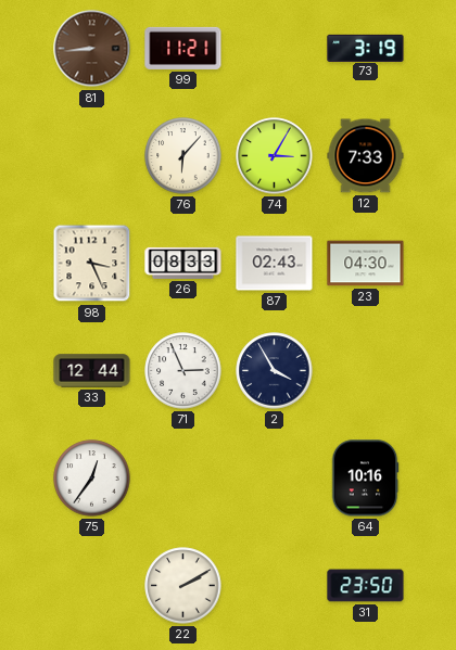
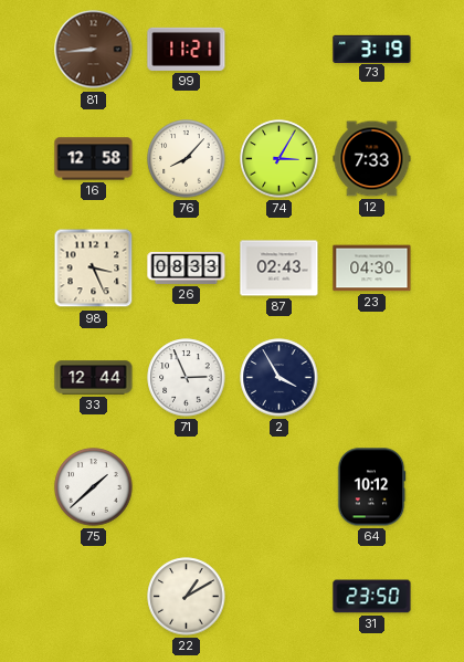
16: none -> 12:58 (94, 159)
76: 6:07 -> 8:07 (187, 159)
75: 12:36 -> 1:38 (94, 487)
64: 10:16 -> 10:12 (371, 487)
22: 2:10 -> 1:10 (187, 597)
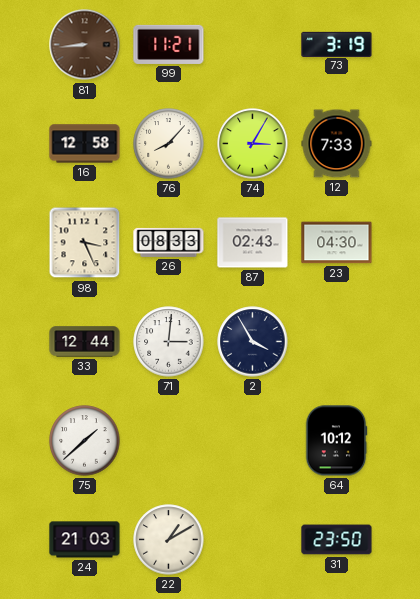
71: 2:56 -> 3:01 (169, 342)
24: none -> 21:03 (85, 540)
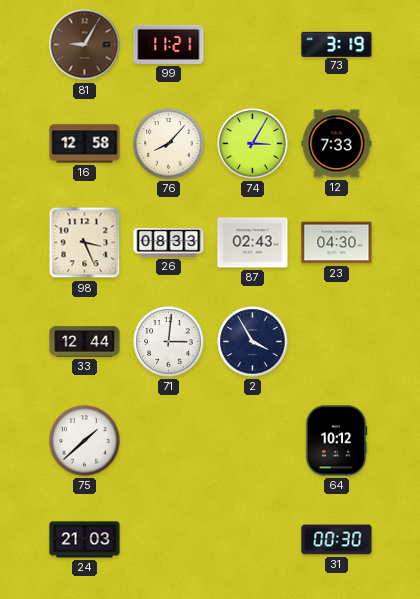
81: 8:44 -> 9:05 (85, 45)
22: 1:10 -> none (169, 540)
31: 23:50 -> 00:30 (337, 540)
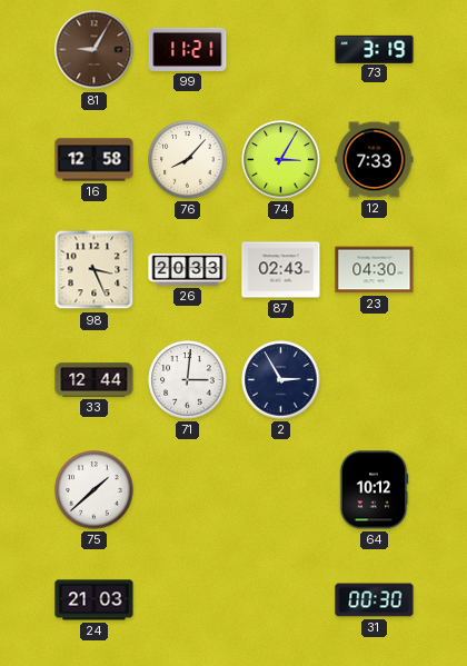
26: 08:33 -> 20:33 (188, 269)
2: 3:55 -> 2:55 (281, 380)
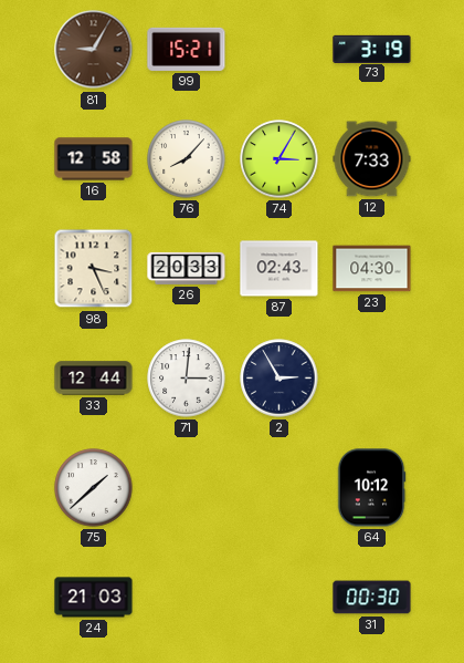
99: 11:21 -> 15:21 (187, 49)
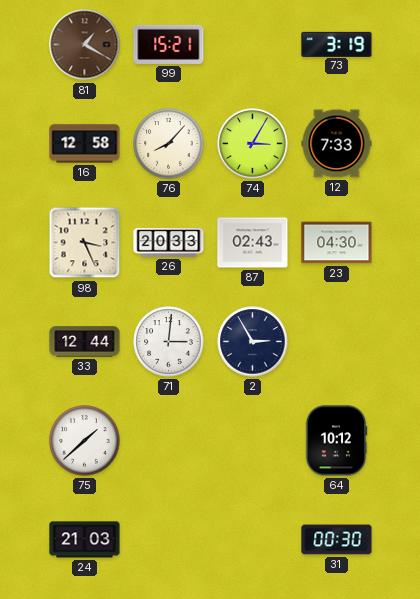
81: 9:05 -> 1:20 (85, 45)
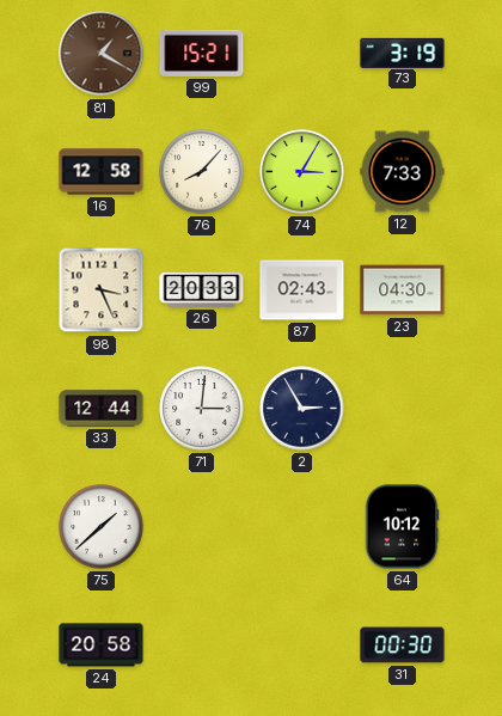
24: 21:03 -> 20:58 (102, 645)
